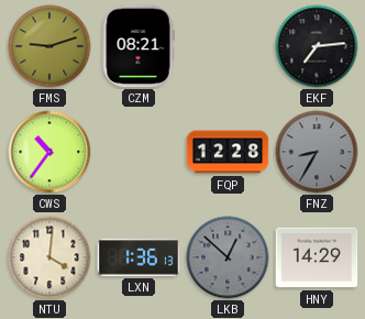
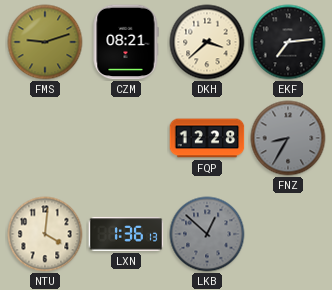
DKH: none -> 3:38 (207, 42)
CWS: 10:36 -> none (49, 152)
HNY: 14:29 -> none (317, 257)
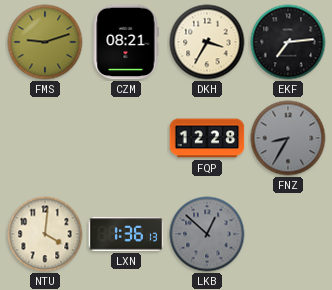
DKH: 3:38 -> 3:35 (207, 42)
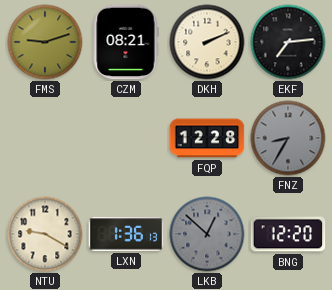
DKH: 3:35 -> 2:11 (207, 42)
NTU: 4:01 -> 9:20 (45, 234)
BNG: none -> 12:20 (288, 234)
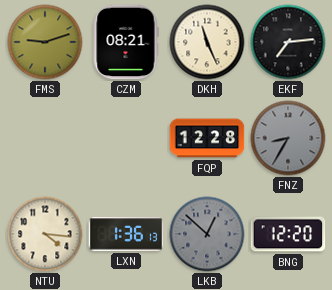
DKH: 2:11 -> 11:26 (207, 42)
NTU: 9:20 -> 4:16 (45, 234)
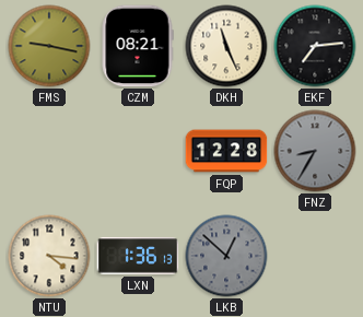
FMS: 9:12 -> 9:17 (49, 46)
BNG: 12:20 -> none (288, 234)
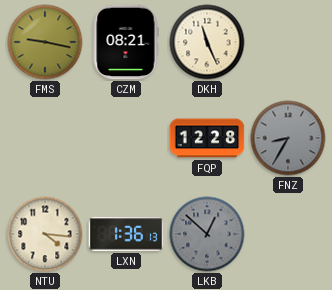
EKF: 7:14 -> none (315, 46)
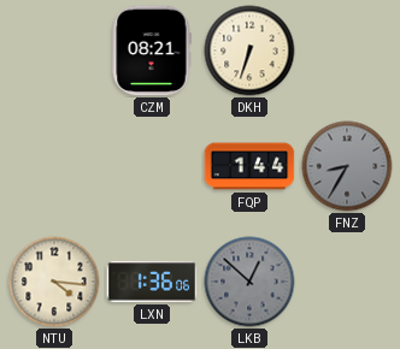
FMS: 9:17 -> none (45, 42)
DKH: 11:26 -> 6:33 (249, 51)
FQP: 12:28 -> 1:44 (249, 166)
LXN: 1:36:13 -> 1:36:06 (152, 282)
